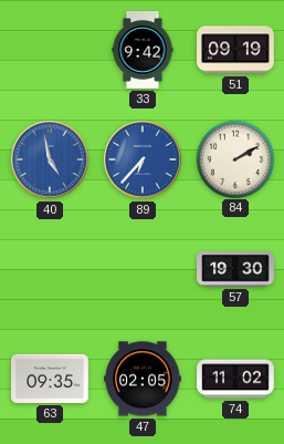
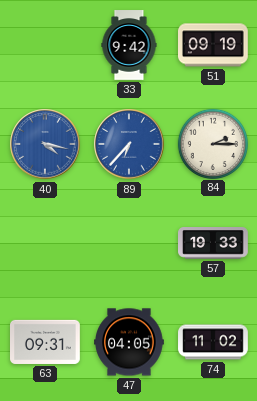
40: 4:58 -> 4:17 (45, 144)
84: 2:10 -> 2:15 (212, 143)
57: 19:30 -> 19:33 (214, 244)
63: 09:35 -> 09:31 (46, 342)
47: 02:05 -> 04:05 (130, 342)
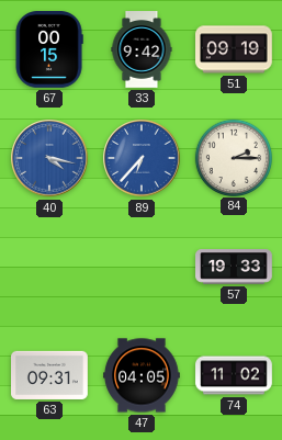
67: none -> 00:15 (49, 50)
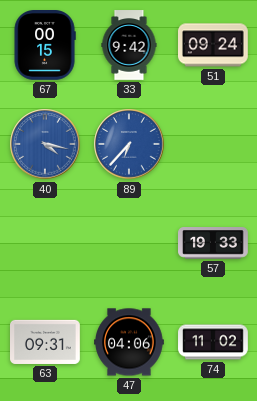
51: 09:19 -> 09:24 (214, 45)
84: 2:15 -> none (233, 157)
47: 04:05 -> 04:06 (130, 342)
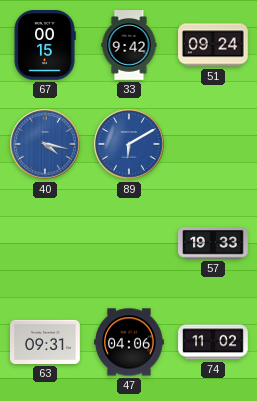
89: 6:37 -> 6:10 (129, 144)
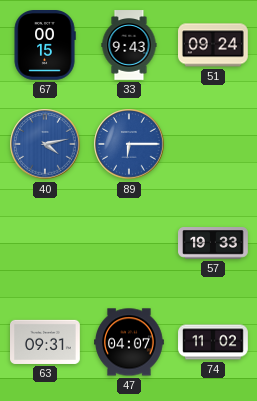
33: 9:42 -> 9:43 (129, 45)
40: 4:17 -> 4:13 (45, 144)
89: 6:10 -> 6:15 (129, 144)
47: 04:06 -> 04:07 (130, 342)
